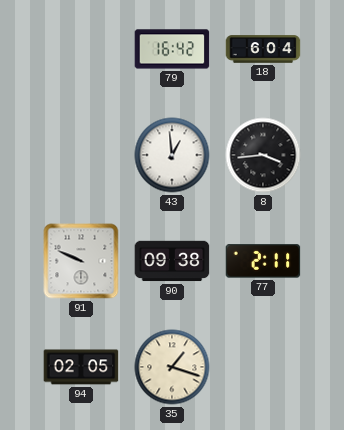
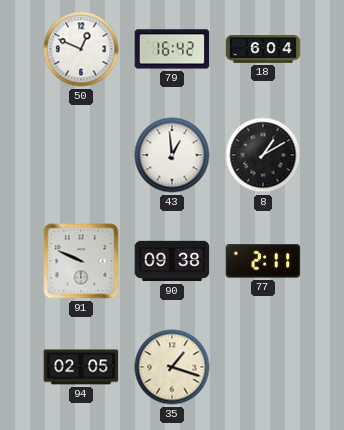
50: none -> 12:49 (81, 49)
8: 3:44 -> 1:10 (263, 155)
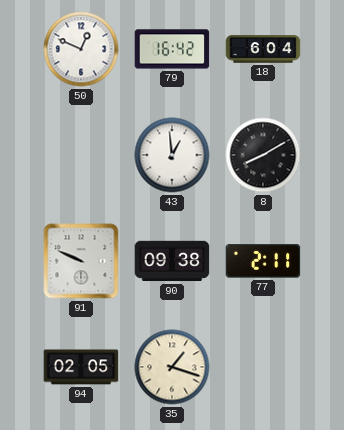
8: 1:10 -> 8:10 (263, 155)
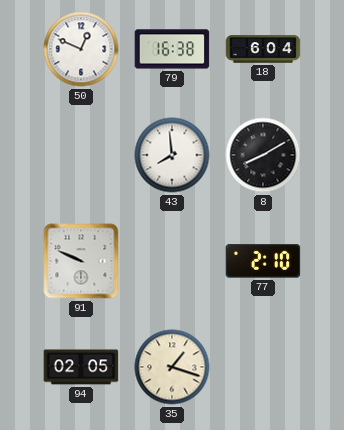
79: 16:42 -> 16:38 (172, 49)
43: 12:59 -> 7:59 (172, 155)
90: 09:38 -> none (172, 261)
77: 2:11 -> 2:10 (263, 261)
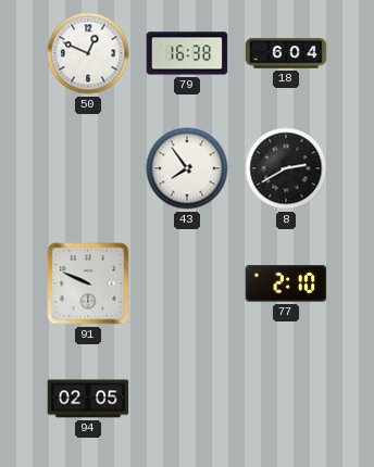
43: 7:59 -> 7:54 (187, 168)
8: 8:10 -> 2:40 (286, 168)
35: 1:18 -> none (172, 367)
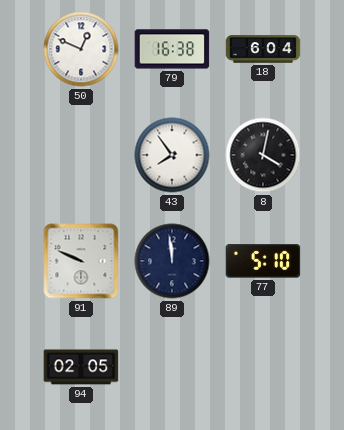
8: 2:40 -> 4:02 (263, 155)
89: none -> 11:59 (172, 261)
77: 2:10 -> 5:10 (263, 261)
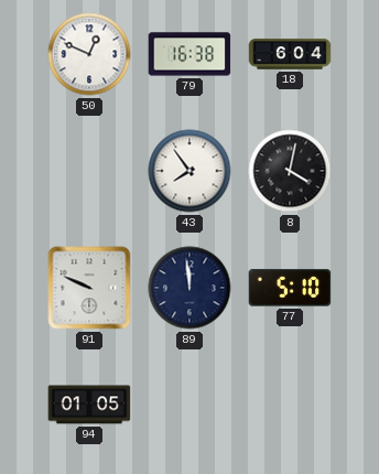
94: 02:05 -> 01:05 (89, 405)
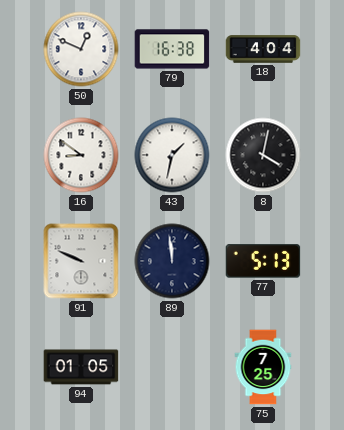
18: 6:04 -> 4:04 (263, 49)
16: none -> 8:51 (81, 155)
43: 7:54 -> 1:32 (172, 155)
77: 5:10 -> 5:13 (263, 261)
75: none -> 7:25 (263, 367)
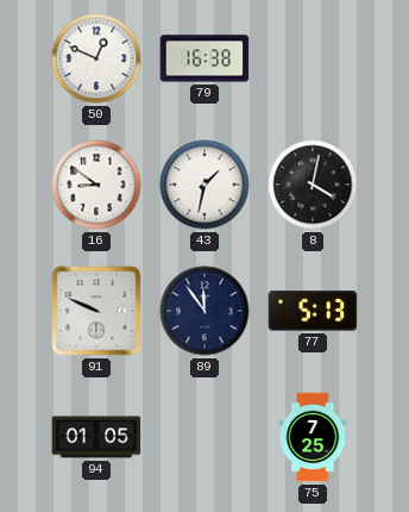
18: 4:04 -> none (263, 49)
89: 11:59 -> 11:54 (204, 311)
